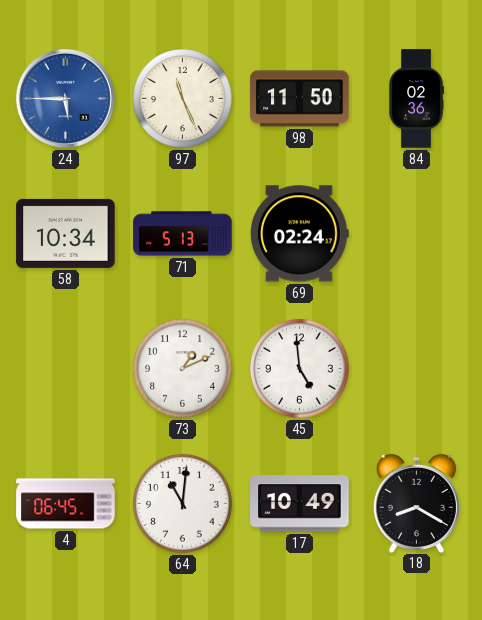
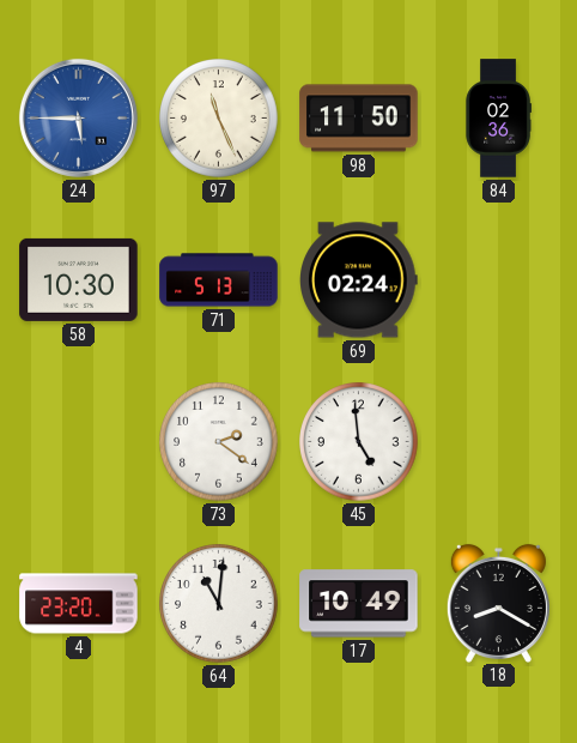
58: 10:34 -> 10:30 (79, 279)
73: 1:11 -> 2:21 (219, 442)
4: 06:45 -> 23:20 (79, 604)
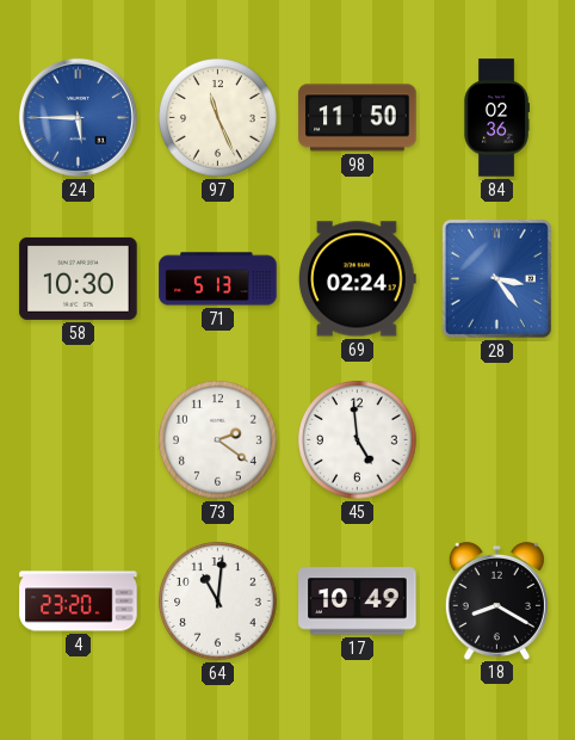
28: none -> 3:24 (496, 278)
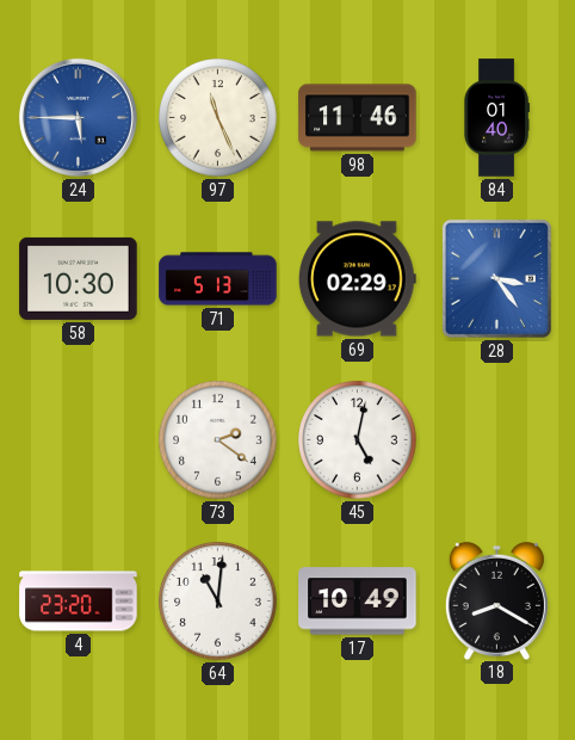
98: 11:50 -> 11:46 (358, 118)
84: 02:36 -> 01:40 (496, 118)
69: 02:24 -> 02:29 (358, 279)
45: 4:59 -> 5:02 (358, 440)
